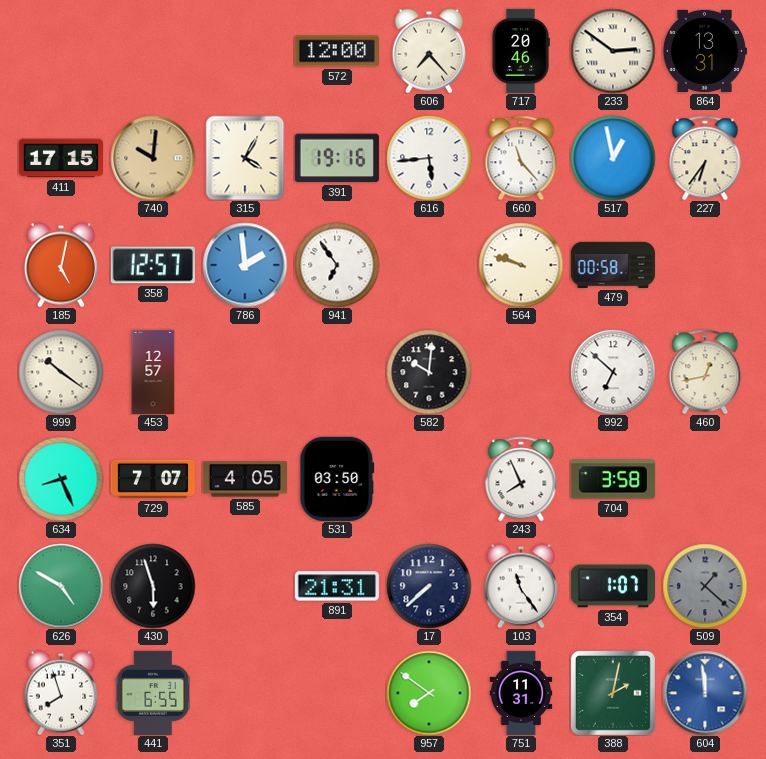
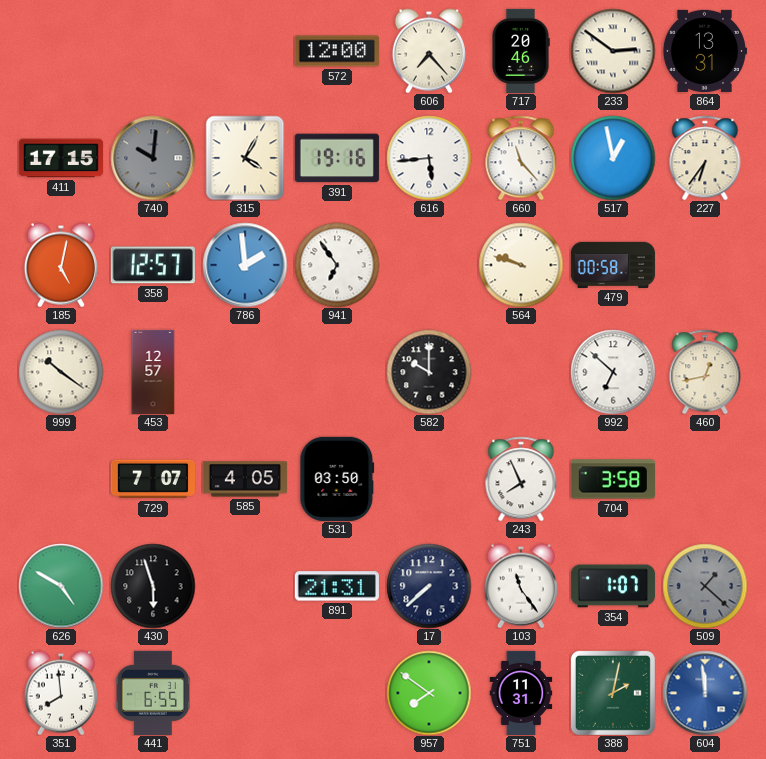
740 dial: champagne -> grey (153, 158)
582: 10:01 -> 10:00 (429, 372)
634: 8:26 -> none (61, 479)
351: 7:57 -> 7:59 (61, 693)
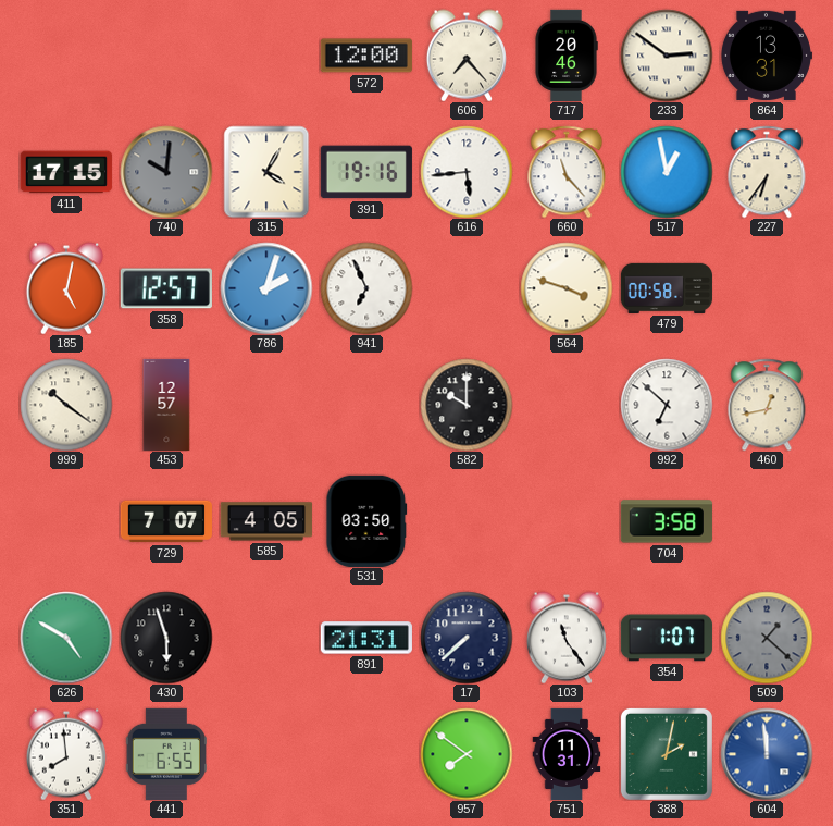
786: 1:59 -> 2:03 (266, 288)
941: 6:54 -> 6:56 (366, 288)
564: 9:48 -> 3:48 (567, 288)
243: 7:56 -> none (521, 479)
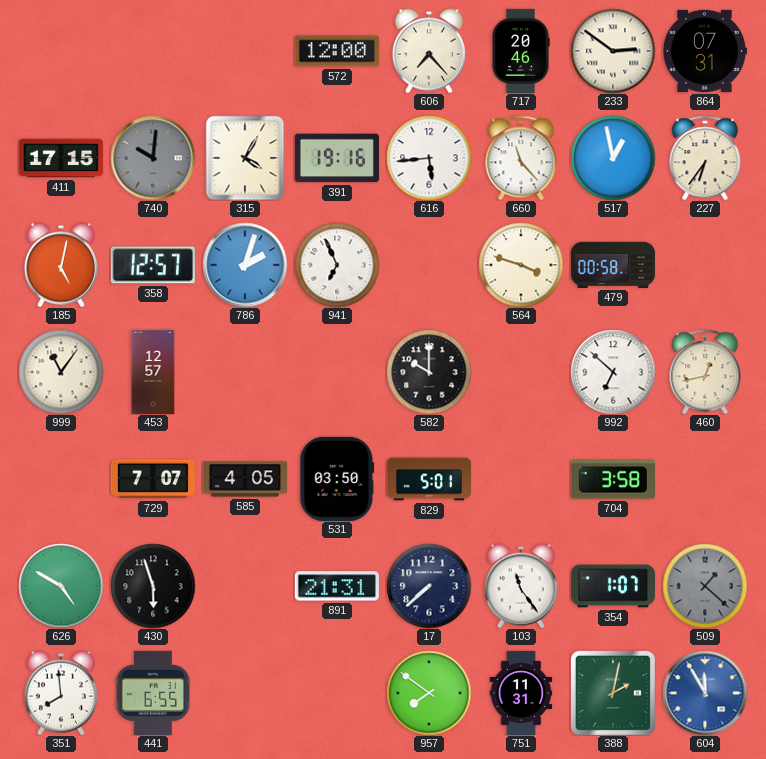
864: 13:31 -> 07:31 (705, 51)
999: 10:21 -> 11:06 (61, 372)
829: none -> 5:01 (429, 479)
604: 11:59 -> 11:55 (705, 693)
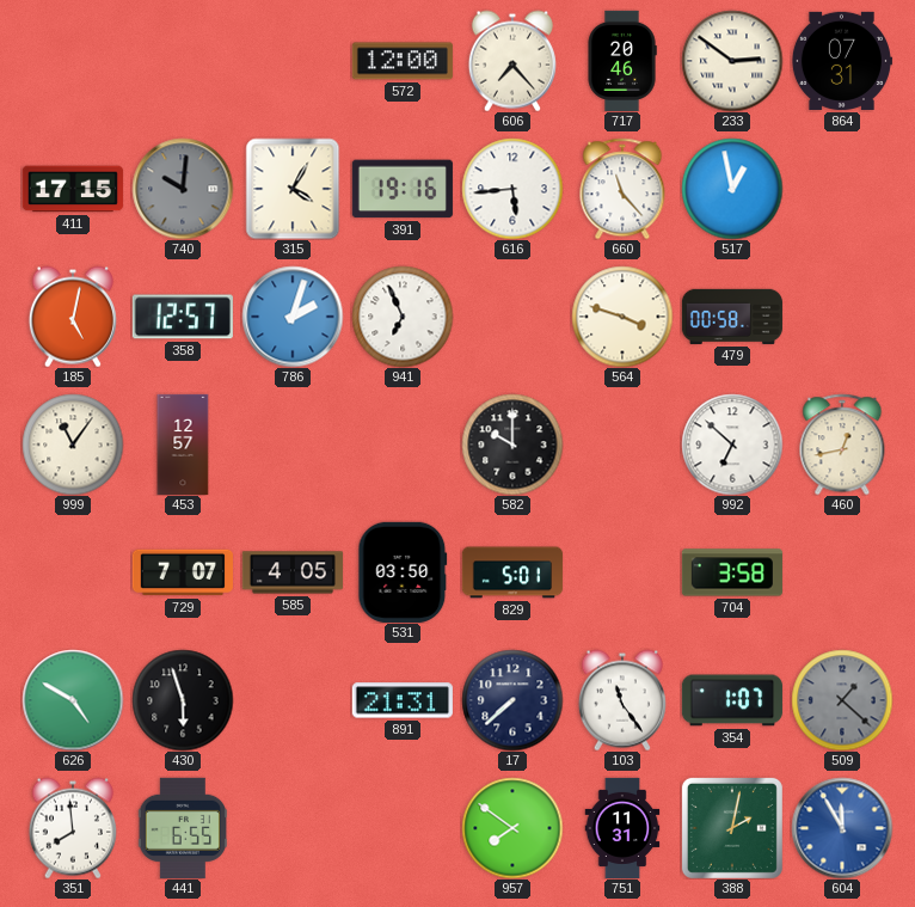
227: 6:36 -> none (705, 158)
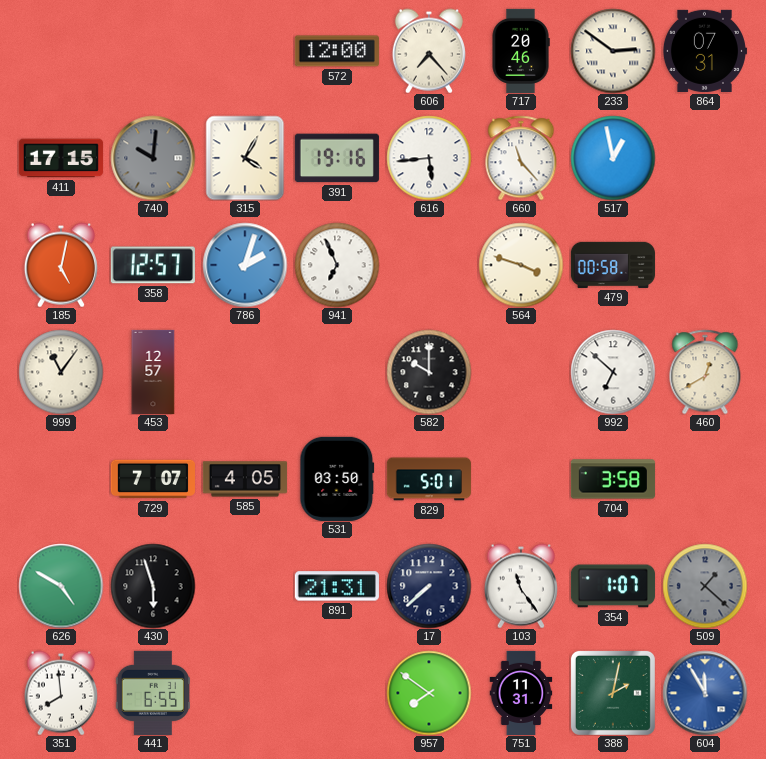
460: 12:43 -> 12:40 (705, 372)
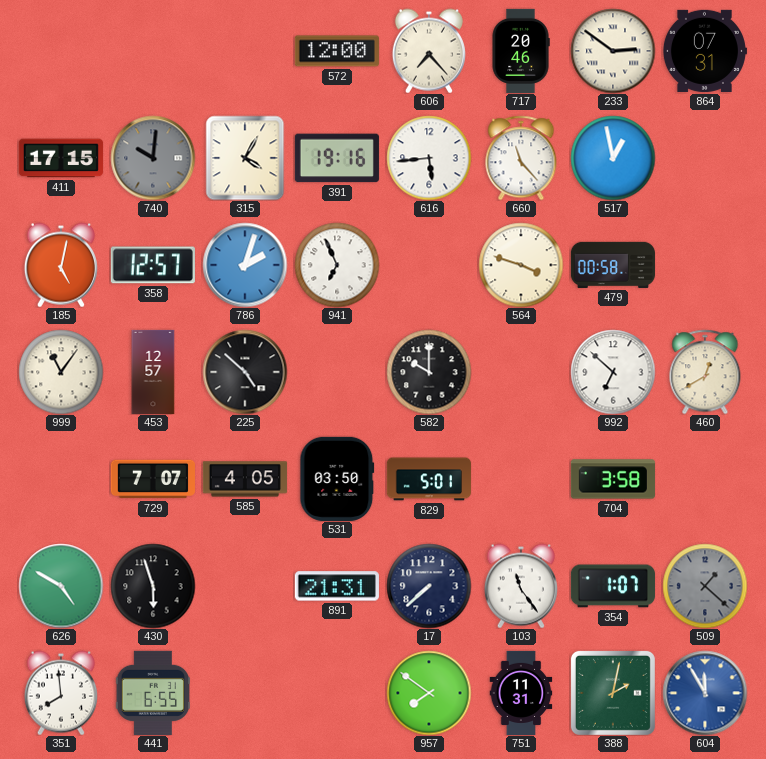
225: none -> 4:52 (245, 372)
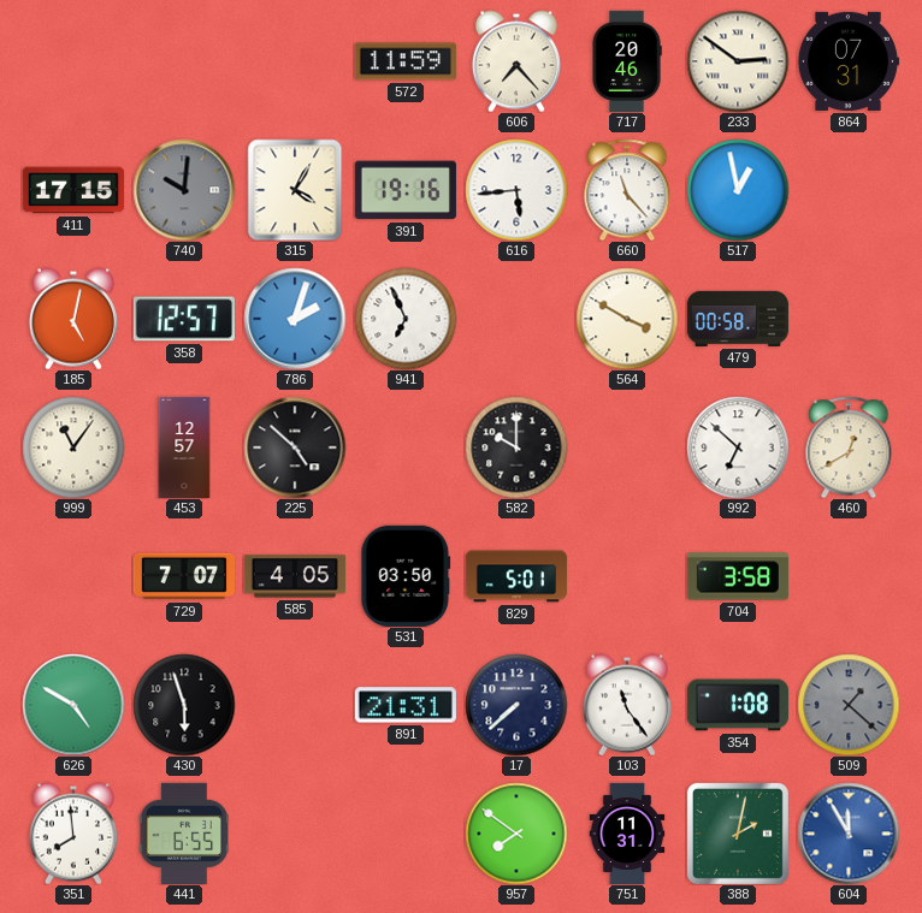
572: 12:00 -> 11:59 (406, 61)
564: 3:48 -> 3:50 (627, 319)
354: 1:07 -> 1:08 (738, 705)
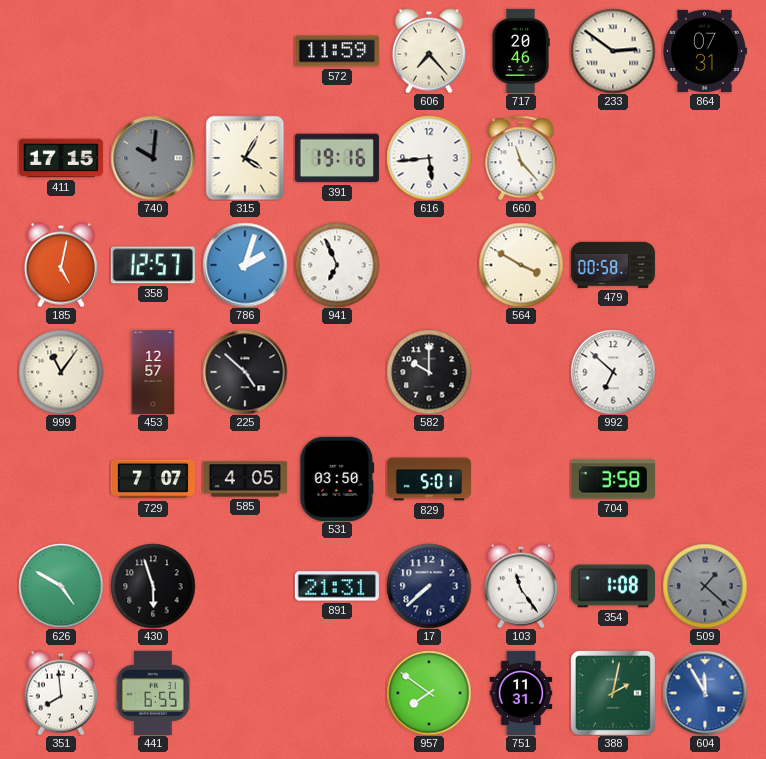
517: 12:58 -> none (738, 190)
460: 12:40 -> none (849, 447)
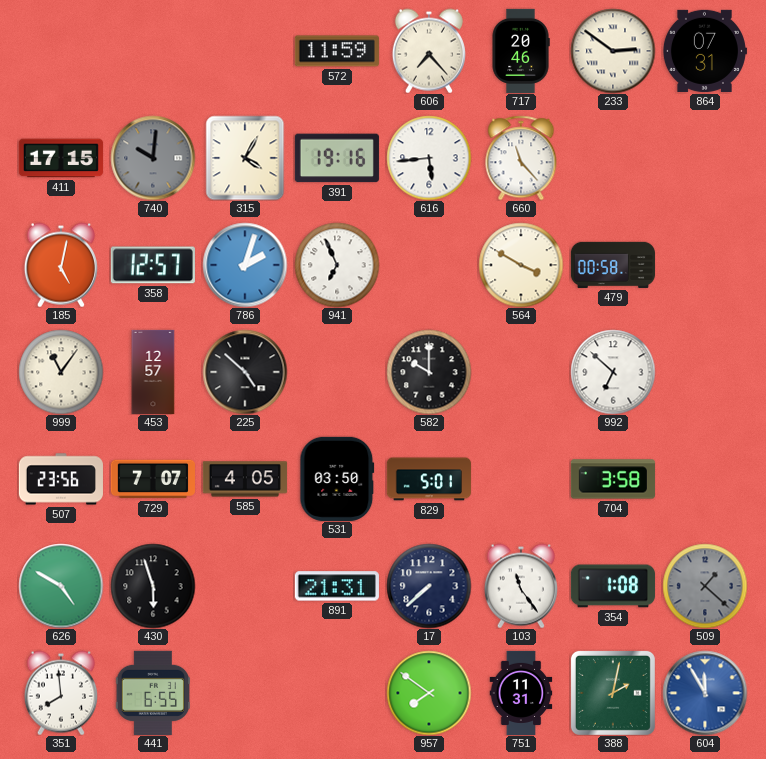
507: none -> 23:56 (61, 479)
